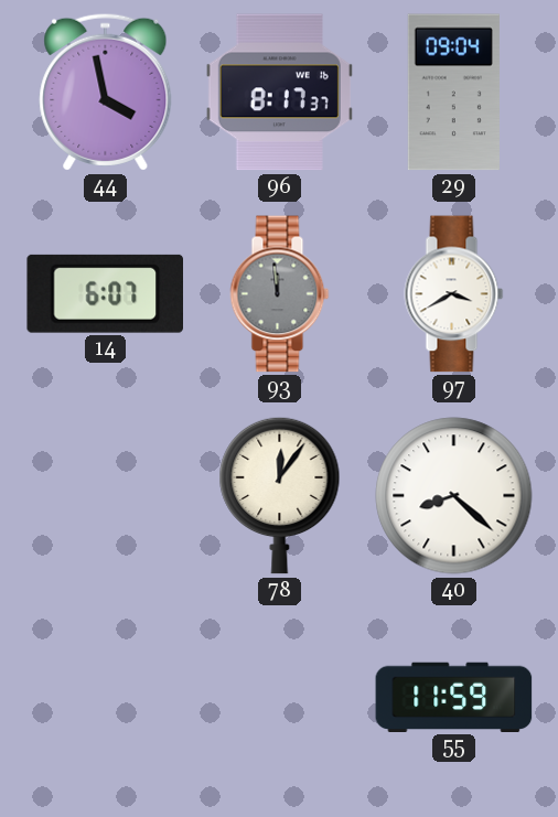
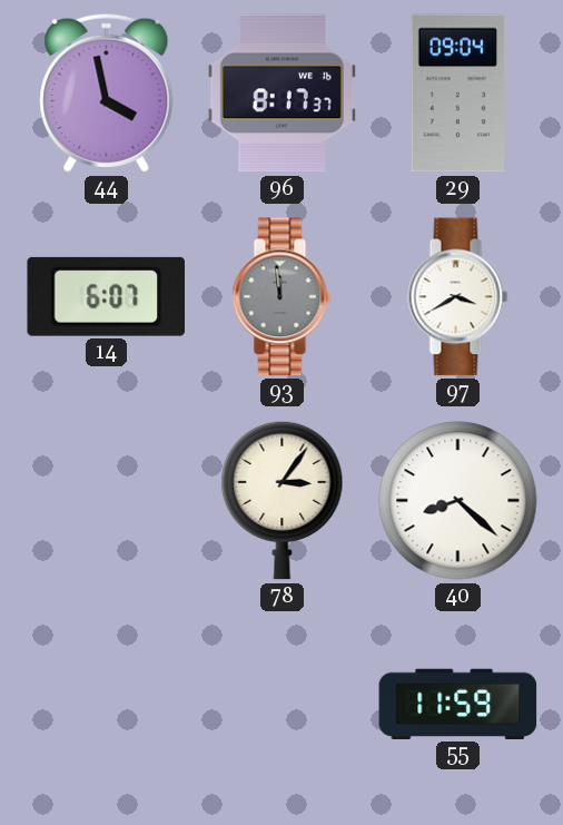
78: 12:06 -> 3:06 (283, 500)
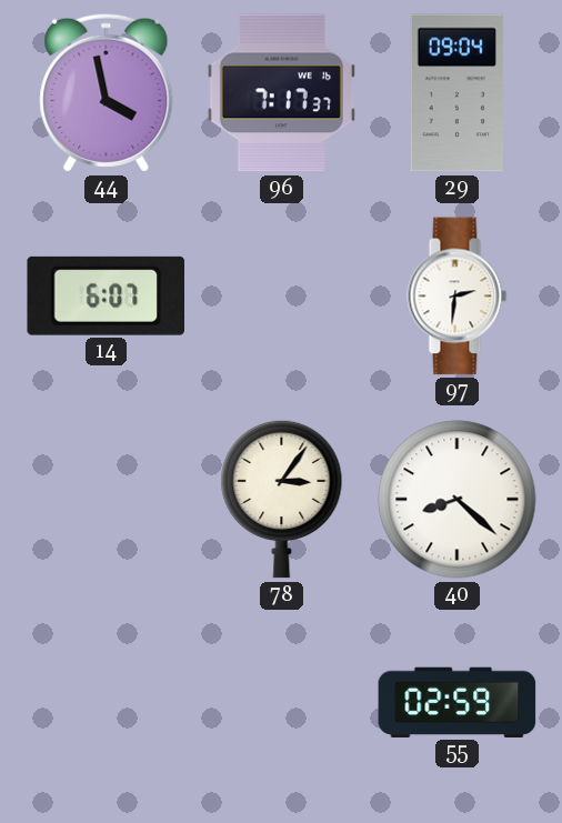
96: 8:17 -> 7:17 (281, 93)
93: 11:59 -> none (283, 297)
97: 3:40 -> 2:31 (458, 297)
55: 11:59 -> 02:59 (458, 702)
